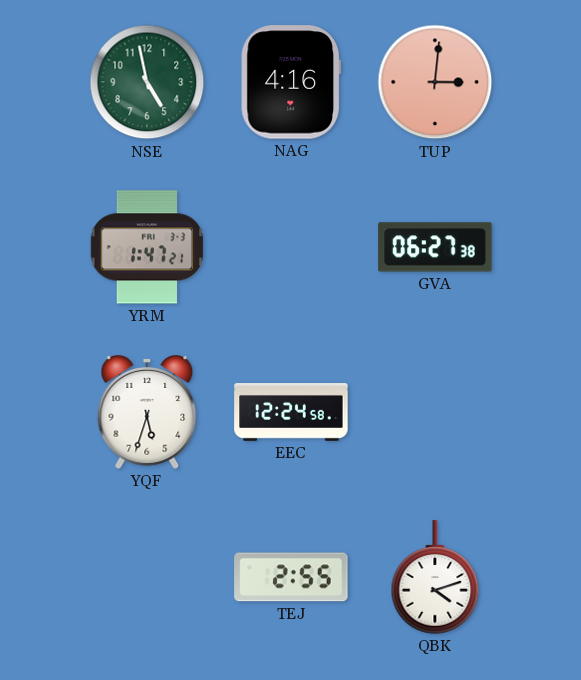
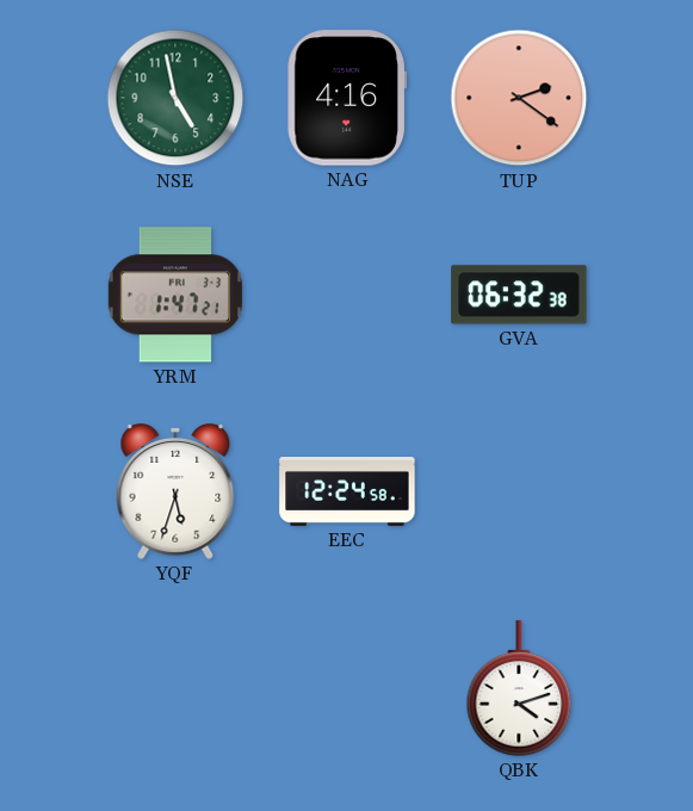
TUP: 3:01 -> 2:21 (519, 98)
GVA: 06:27 -> 06:32 (519, 295)
TEJ: 2:55 -> none (291, 577)
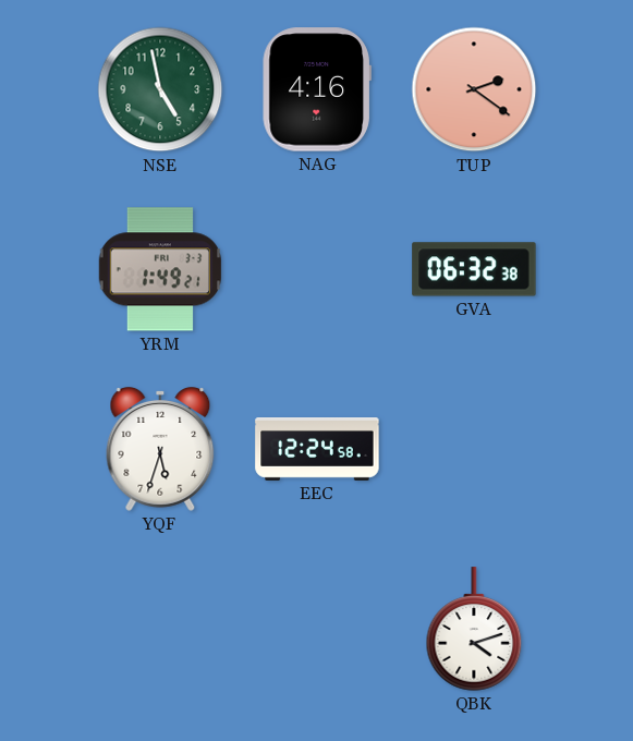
YRM: 1:47 -> 1:49 (159, 269)
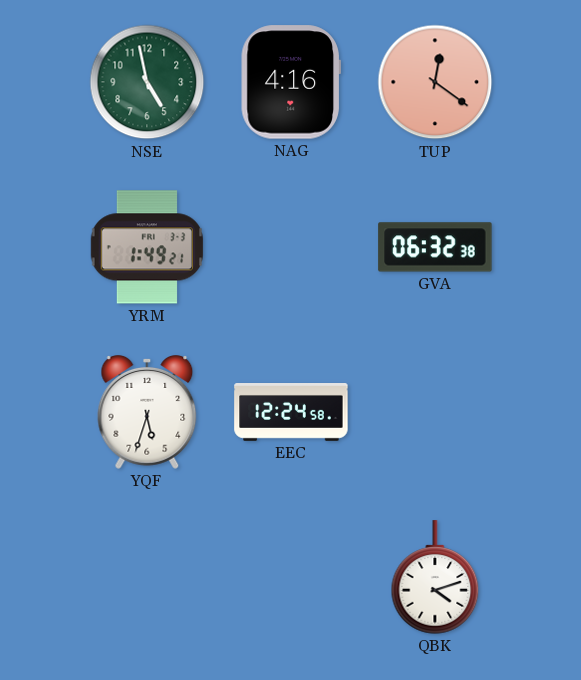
TUP: 2:21 -> 12:21 (435, 82)
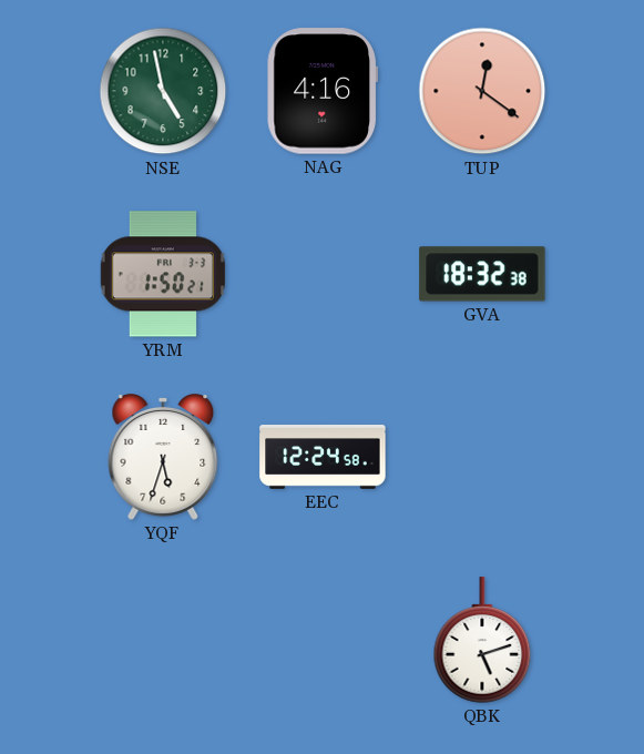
YRM: 1:49 -> 1:50 (162, 274)
GVA: 06:32 -> 18:32 (482, 274)
QBK: 4:12 -> 5:12 (482, 640)
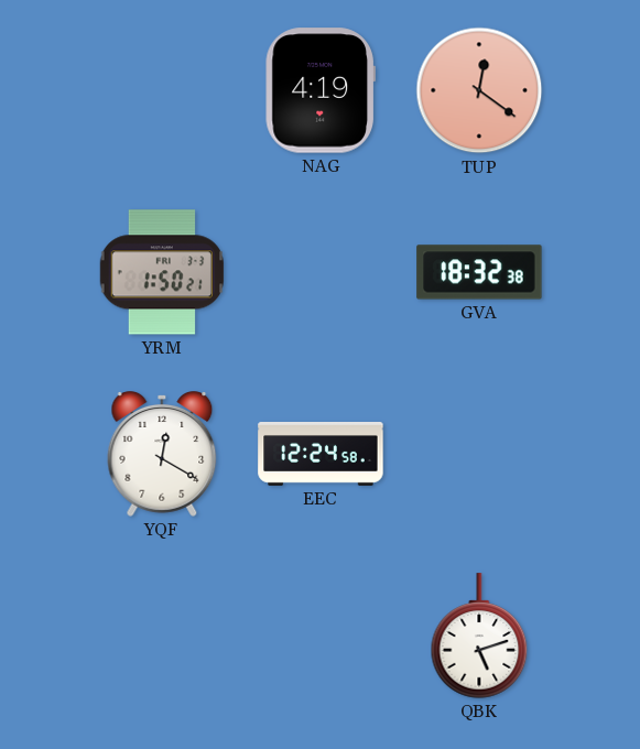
NSE: 4:58 -> none (163, 91)
NAG: 4:16 -> 4:19 (321, 90)
YQF: 5:33 -> 12:20 (162, 455)
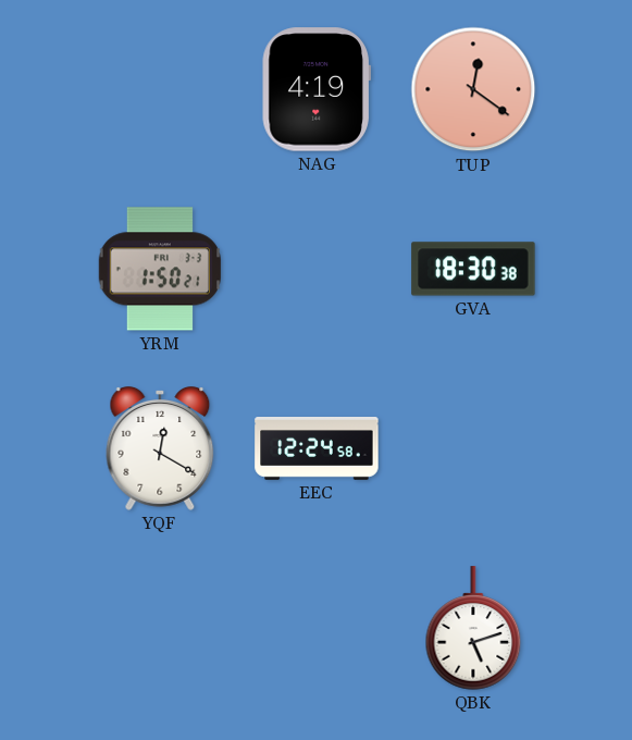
GVA: 18:32 -> 18:30 (473, 269)
